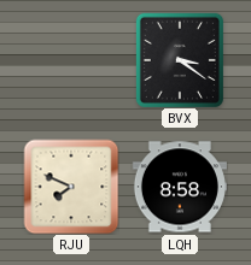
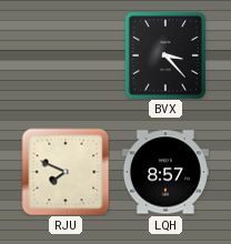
BVX: 3:21 -> 3:23 (165, 55)
LQH: 8:58 -> 8:57 (165, 172)
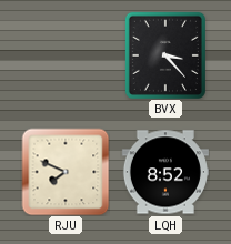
LQH: 8:57 -> 8:52 (165, 172)
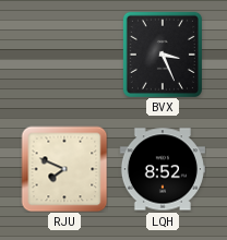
BVX: 3:23 -> 3:26 (163, 55)
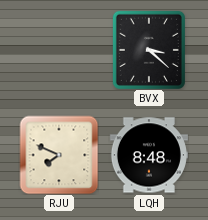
BVX: 3:26 -> 3:22 (149, 50)
LQH: 8:52 -> 8:48 (149, 155)
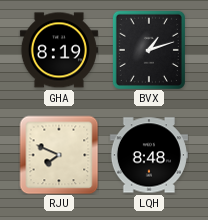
GHA: none -> 8:19 (59, 50)
BVX: 3:22 -> 1:12 (149, 50)
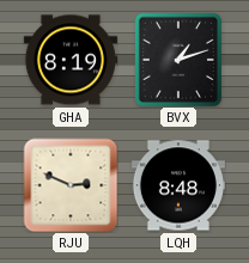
RJU: 7:49 -> 2:49 (71, 185)
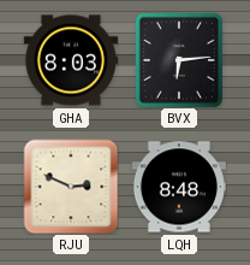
GHA: 8:19 -> 8:03 (71, 60)
BVX: 1:12 -> 6:14 (179, 60)
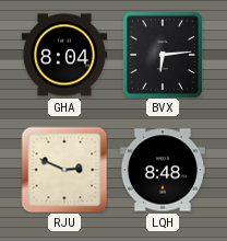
GHA: 8:03 -> 8:04 (64, 55)
